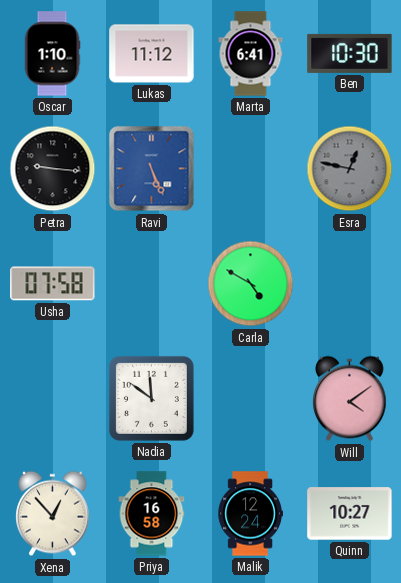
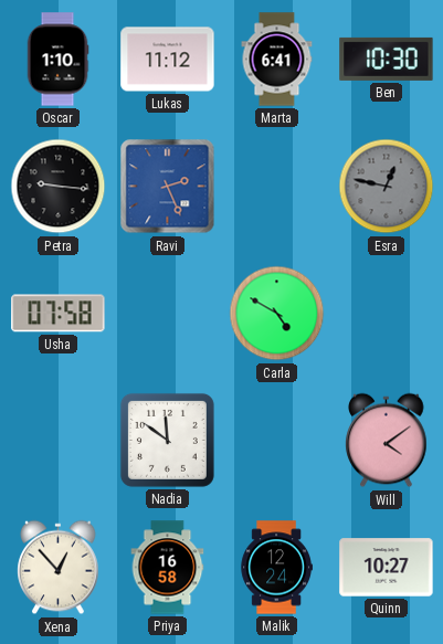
Ravi: 5:26 -> 2:26 (168, 187)
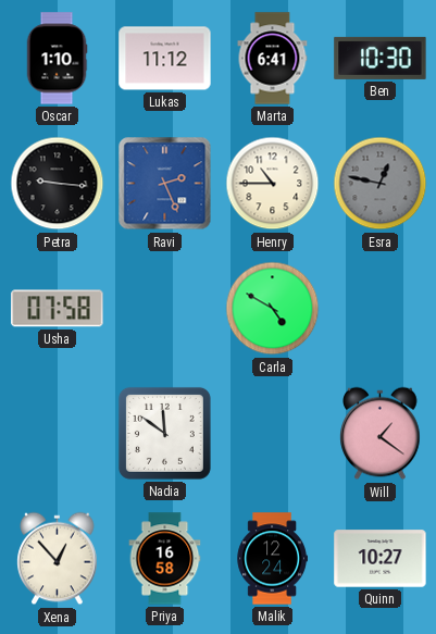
Henry: none -> 10:45 (273, 184)
Will: 4:09 -> 1:21 (381, 434)
